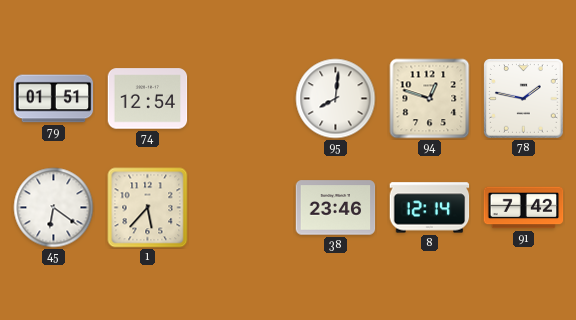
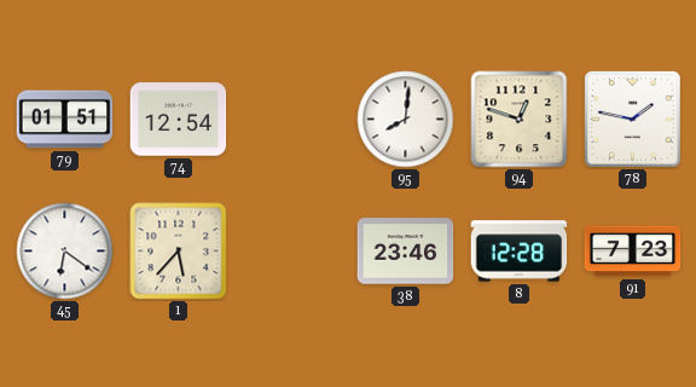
8: 12:14 -> 12:28 (520, 252)
91: 7:42 -> 7:23 (633, 252)
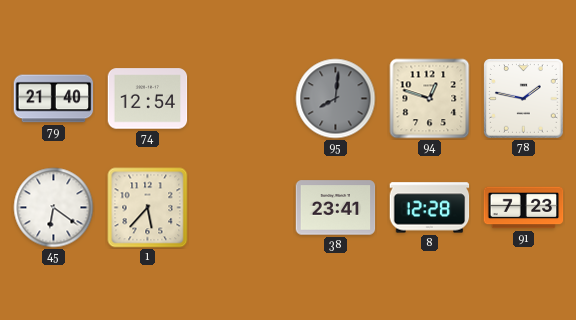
79: 01:51 -> 21:40 (54, 99)
95 dial: white -> grey (336, 99)
38: 23:46 -> 23:41 (336, 208)
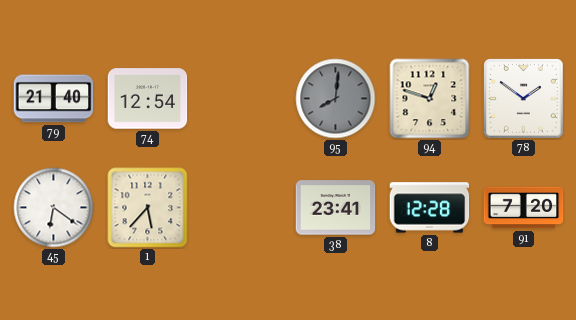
78: 1:47 -> 1:51 (524, 99)
91: 7:23 -> 7:20 (524, 208)
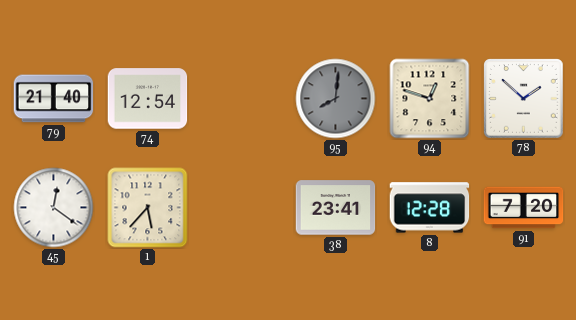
78: 1:51 -> 1:52 (524, 99)
45: 6:21 -> 12:21 (54, 208)
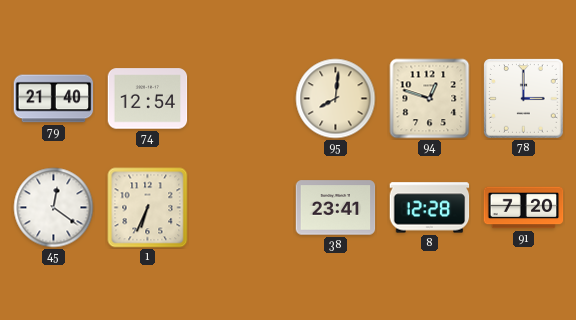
95 dial: grey -> cream (336, 99)
78: 1:52 -> 3:00 (524, 99)
1: 5:37 -> 6:34 (148, 208)
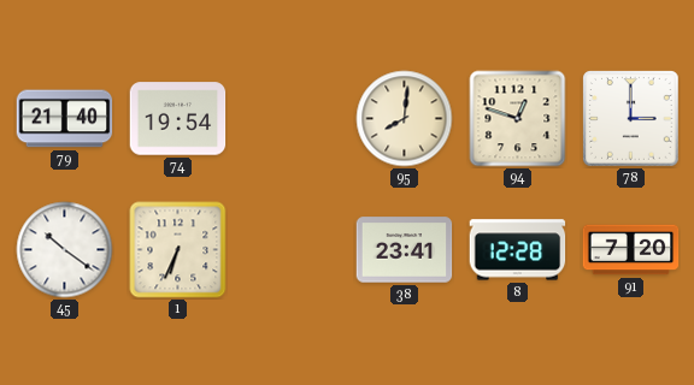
74: 12:54 -> 19:54 (178, 119)
45: 12:21 -> 10:21 (65, 250)
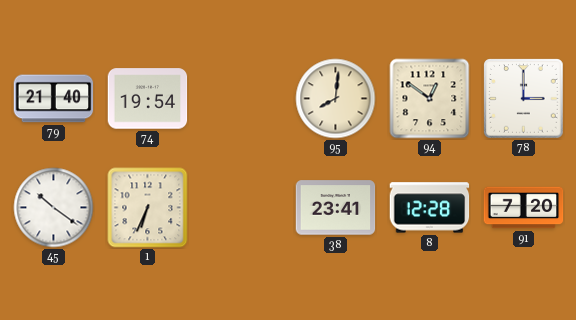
94: 12:48 -> 12:51 (430, 99)
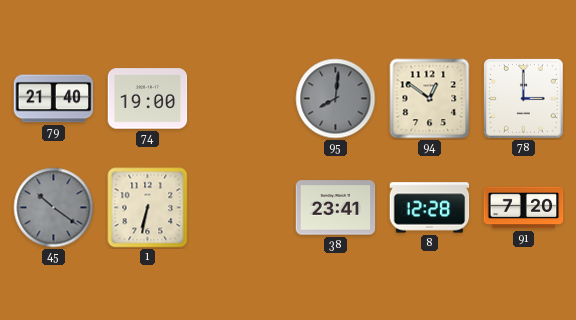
74: 19:54 -> 19:00 (148, 99)
95 dial: cream -> grey (336, 99)
45 dial: white -> grey (54, 208)
1: 6:34 -> 6:32 (148, 208)
